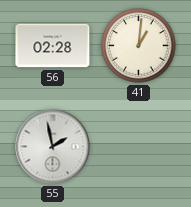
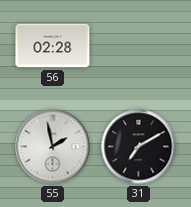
41: 1:01 -> none (139, 46)
31: none -> 7:10 (139, 147)
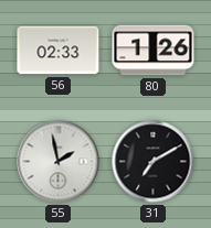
56: 02:28 -> 02:33 (59, 51)
80: none -> 1:26 (154, 51)
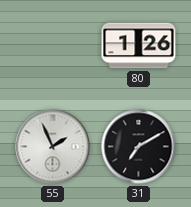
56: 02:33 -> none (59, 51)
55: 1:58 -> 1:56 (53, 147)
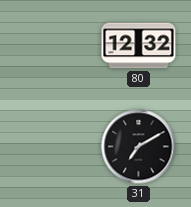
80: 1:26 -> 12:32 (139, 46)
55: 1:56 -> none (53, 147)
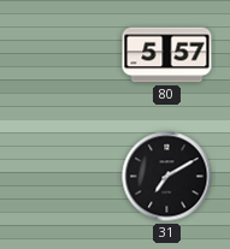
80: 12:32 -> 5:57 (167, 55)
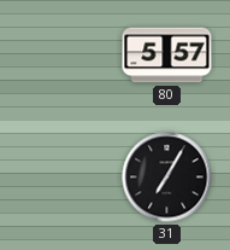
31: 7:10 -> 7:05 (167, 178)
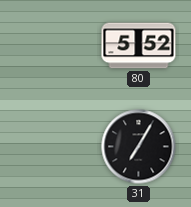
80: 5:57 -> 5:52 (139, 46)
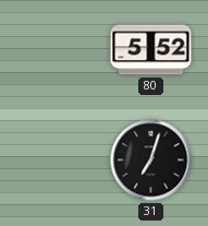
31: 7:05 -> 7:03 (151, 160)
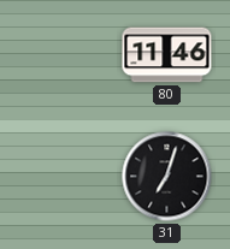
80: 5:52 -> 11:46 (167, 55)
